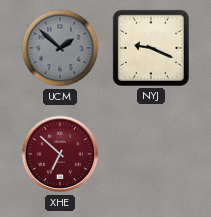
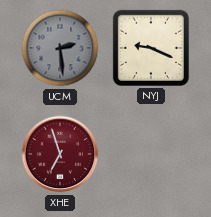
UCM: 1:52 -> 2:29 (60, 48)
XHE: 6:52 -> 6:57 (60, 154)
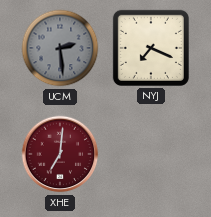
NYJ: 9:19 -> 7:19 (151, 48)
XHE: 6:57 -> 7:01 (60, 154)
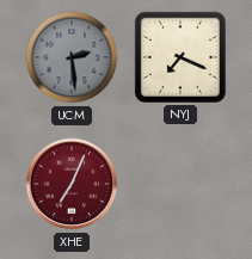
XHE: 7:01 -> 7:04 (72, 184)
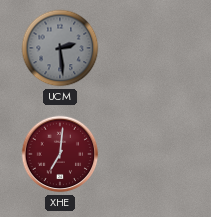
NYJ: 7:19 -> none (180, 57)
XHE: 7:04 -> 7:01 (60, 154)
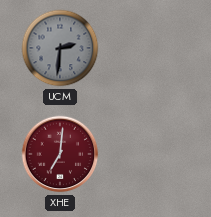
UCM: 2:29 -> 2:31 (60, 48)
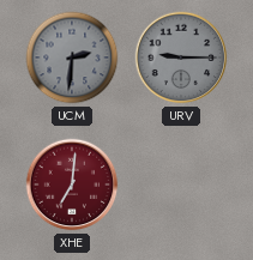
URV: none -> 9:15 (181, 58)
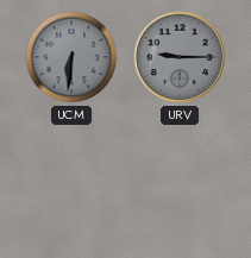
UCM: 2:31 -> 6:31 (71, 57)
XHE: 7:01 -> none (72, 185)
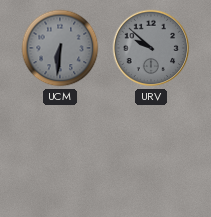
URV: 9:15 -> 9:52 (151, 48)
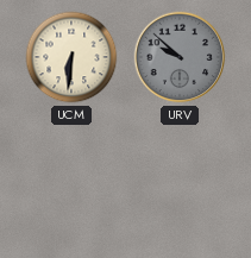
UCM dial: grey -> cream (71, 57)
